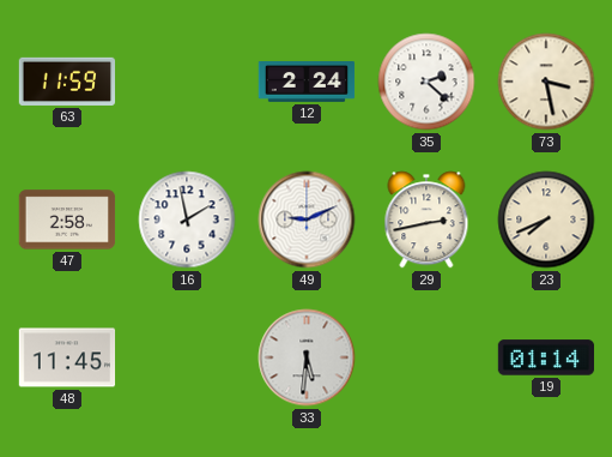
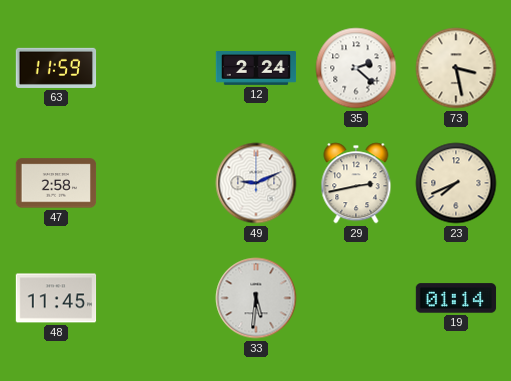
16: 1:58 -> none (187, 220)
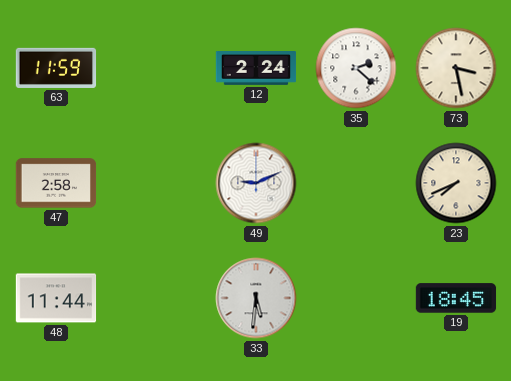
29: 2:43 -> none (356, 183)
48: 11:45 -> 11:44 (56, 298)
19: 01:14 -> 18:45 (456, 298)
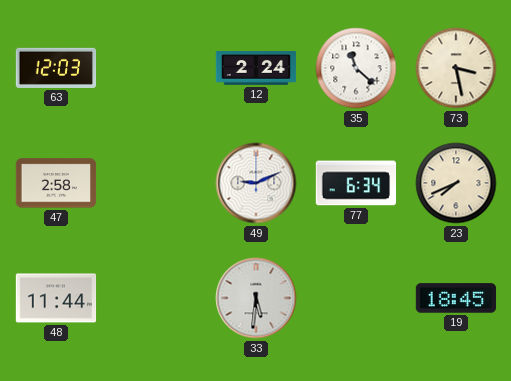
63: 11:59 -> 12:03 (56, 68)
35: 2:22 -> 11:22 (356, 68)
77: none -> 6:34 (356, 183)
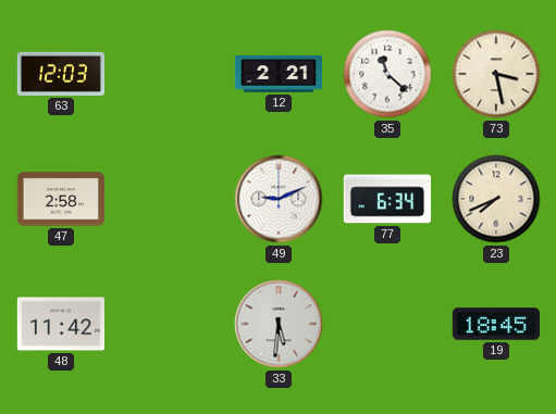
12: 2:24 -> 2:21 (279, 75)
48: 11:44 -> 11:42 (61, 324)
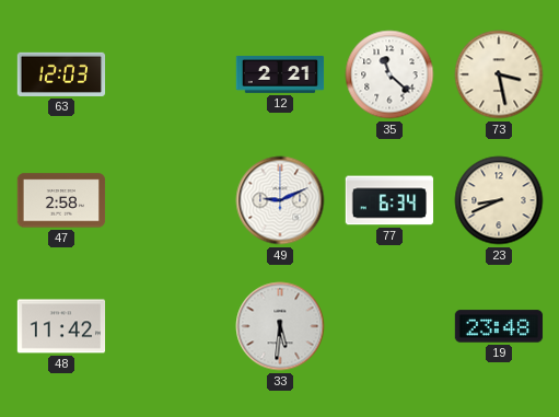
23: 7:41 -> 8:41 (499, 200)
19: 18:45 -> 23:48 (499, 326)
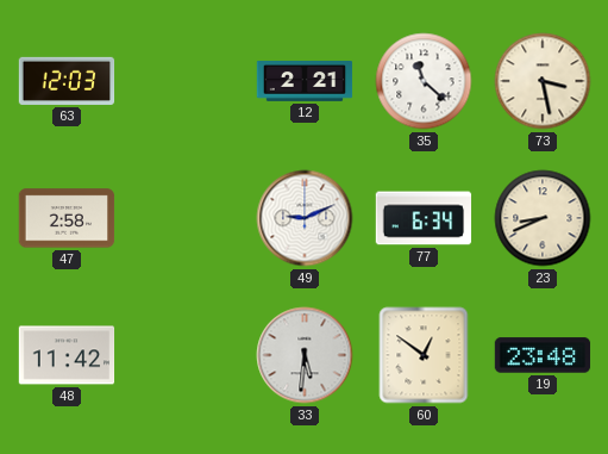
60: none -> 12:51 (424, 355)
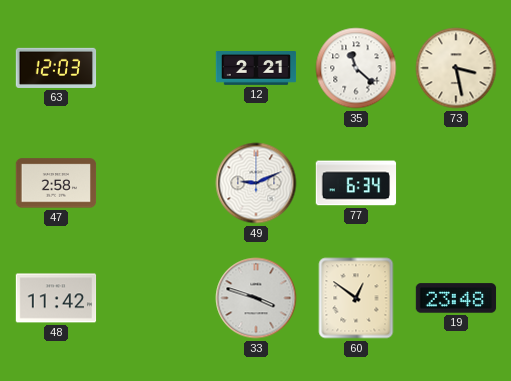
23: 8:41 -> none (543, 218)
33: 5:31 -> 3:48 (256, 298)
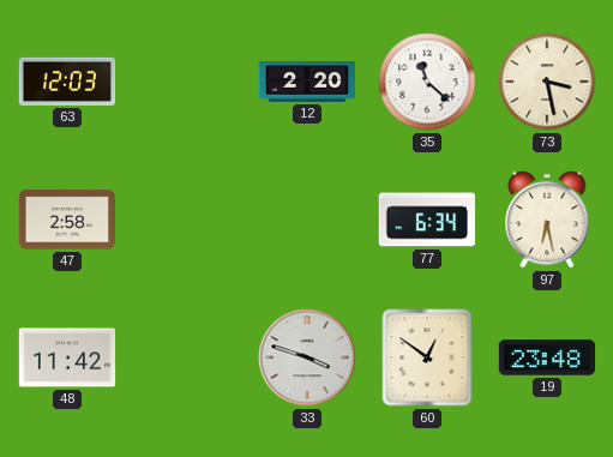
12: 2:21 -> 2:20 (307, 83)
49: 9:11 -> none (256, 183)
97: none -> 6:28 (547, 220)
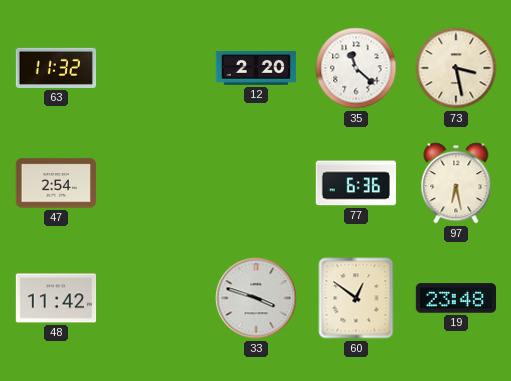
63: 12:03 -> 11:32 (56, 68)
47: 2:58 -> 2:54 (56, 183)
77: 6:34 -> 6:36 (356, 183)
